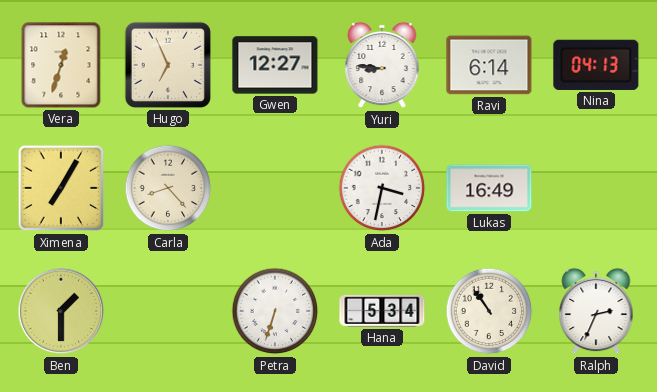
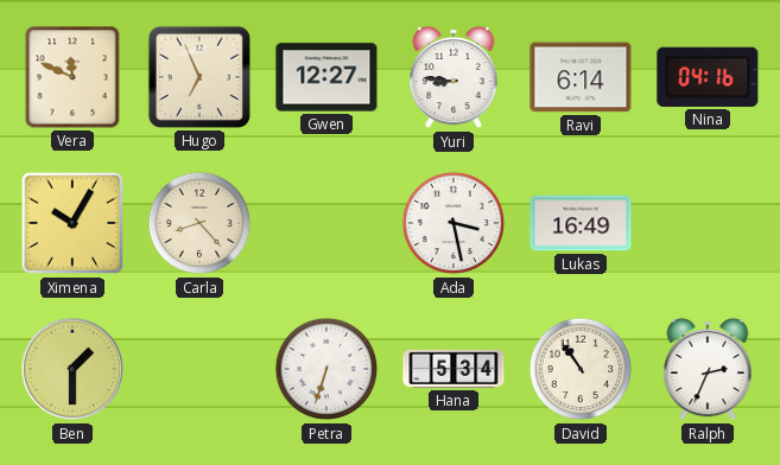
Vera: 12:33 -> 11:49 (72, 77)
Nina: 04:13 -> 04:16 (708, 77)
Ximena: 7:05 -> 10:05 (72, 223)
Ada: 3:32 -> 3:28 (454, 223)
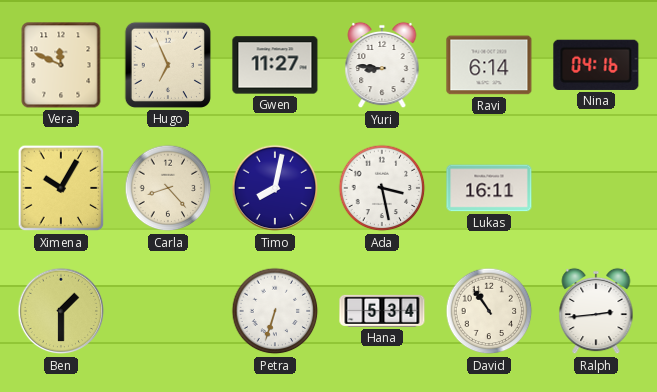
Gwen: 12:27 -> 11:27 (275, 65)
Timo: none -> 8:02 (275, 188)
Lukas: 16:49 -> 16:11 (489, 188)
Ralph: 2:34 -> 2:44 (596, 311)
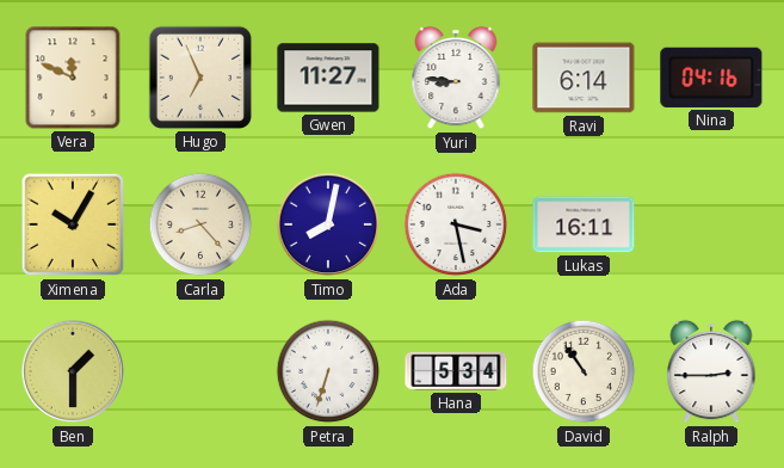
Ralph: 2:44 -> 2:45 (711, 371)
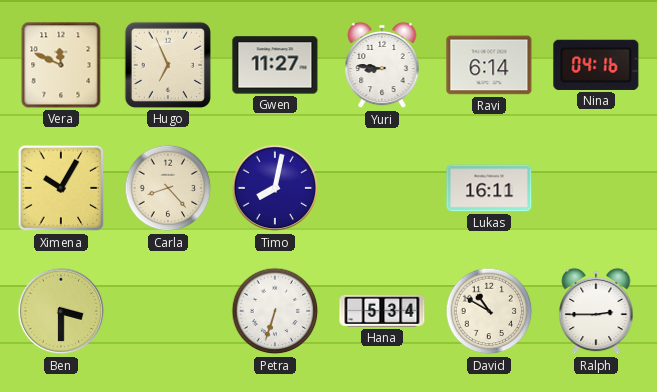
Ada: 3:28 -> none (456, 224)
Ben: 1:30 -> 3:30 (61, 311)
David: 10:54 -> 10:50 (489, 311)
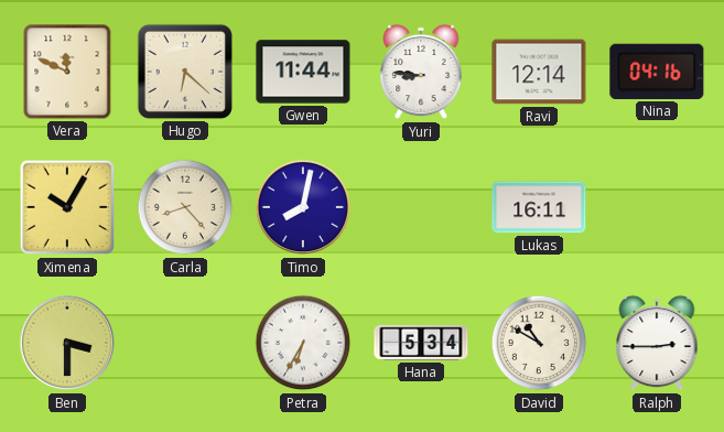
Hugo: 6:56 -> 6:22 (185, 72)
Gwen: 11:27 -> 11:44 (303, 72)
Ravi: 6:14 -> 12:14 (539, 72)
Petra: 6:33 -> 6:35 (303, 343)
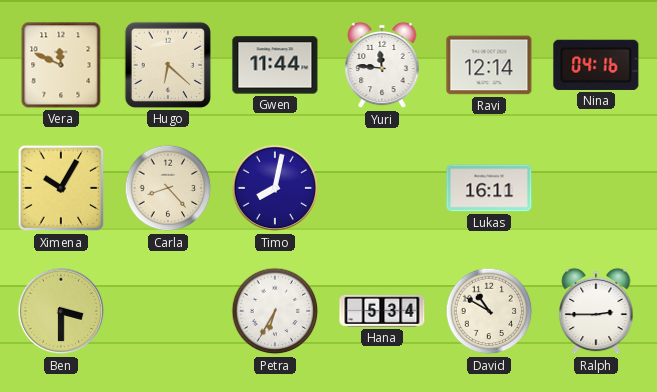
Yuri: 8:46 -> 11:46 (382, 65)
